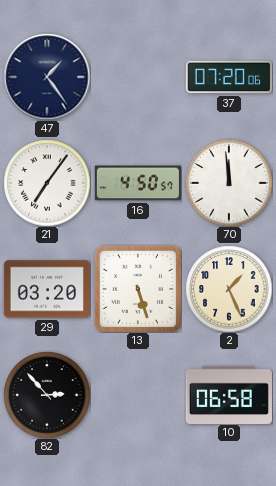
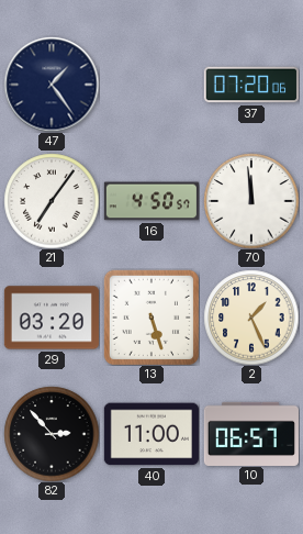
40: none -> 11:00 (151, 434)
10: 06:58 -> 06:57 (251, 433)
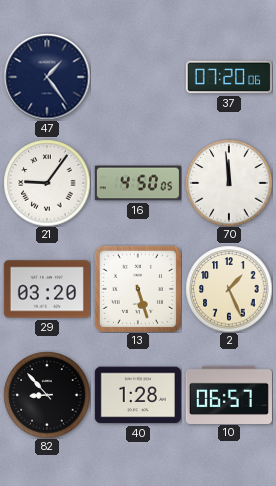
21: 7:06 -> 9:06 (47, 183)
16: 4:50:57 -> 4:50:05 (138, 183)
82: 2:53 -> 8:53 (47, 395)
40: 11:00 -> 1:28 (138, 395)
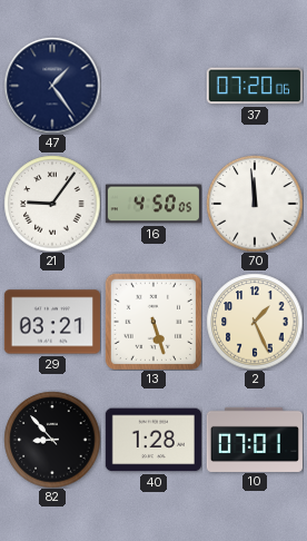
29: 03:20 -> 03:21 (52, 322)
10: 06:57 -> 07:01 (255, 439)
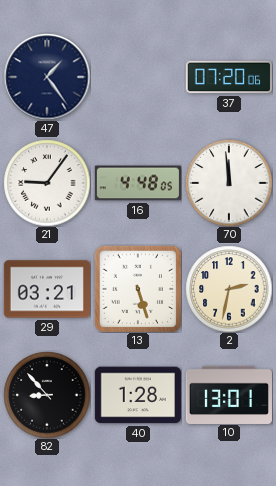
16: 4:50 -> 4:48 (138, 183)
2: 1:26 -> 2:32 (229, 289)
10: 07:01 -> 13:01 (229, 394)
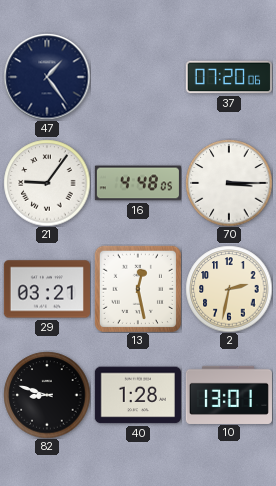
70: 11:59 -> 3:15 (229, 183)
13: 5:27 -> 12:28 (137, 288)
82: 8:53 -> 8:48 (47, 395)
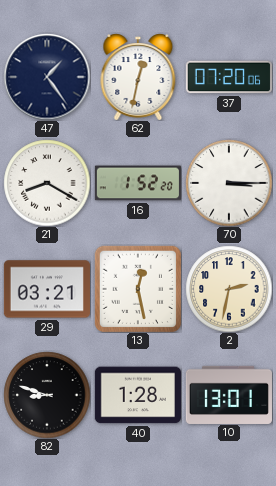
62: none -> 12:32 (138, 77)
21: 9:06 -> 8:20 (47, 183)
16: 4:48 -> 1:52 (138, 183)
